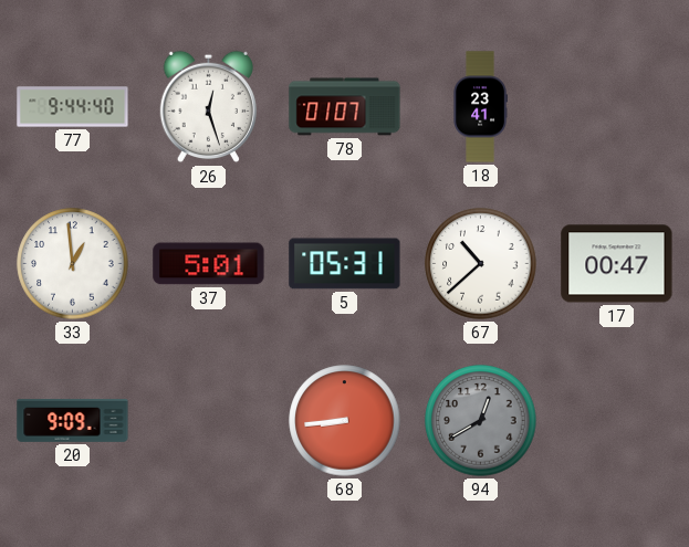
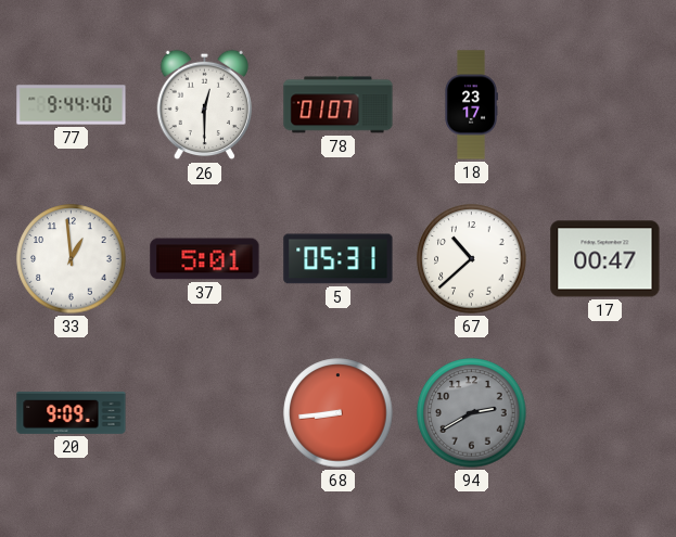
26: 12:27 -> 12:30 (204, 105)
18: 23:41 -> 23:17 (471, 105)
94: 12:40 -> 2:40 (472, 413)
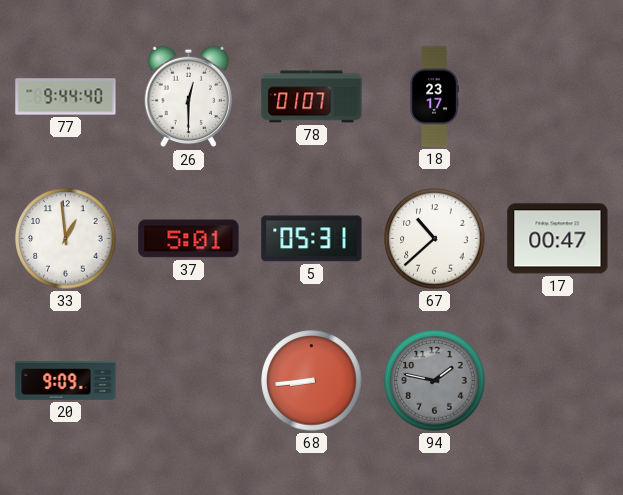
94: 2:40 -> 1:47 (435, 381)
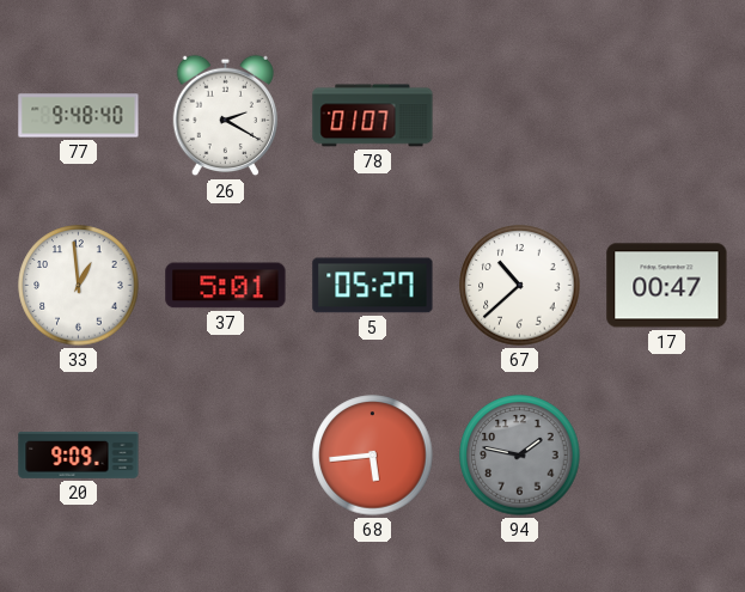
77: 9:44 -> 9:48 (79, 116)
26: 12:30 -> 2:20 (225, 116)
18: 23:17 -> none (434, 97)
5: 05:31 -> 05:27 (373, 286)
68: 8:44 -> 5:44 (373, 456)
